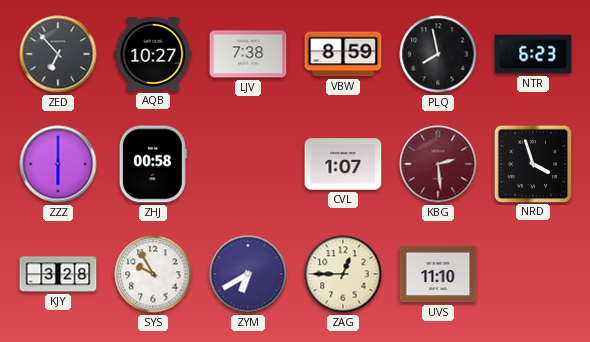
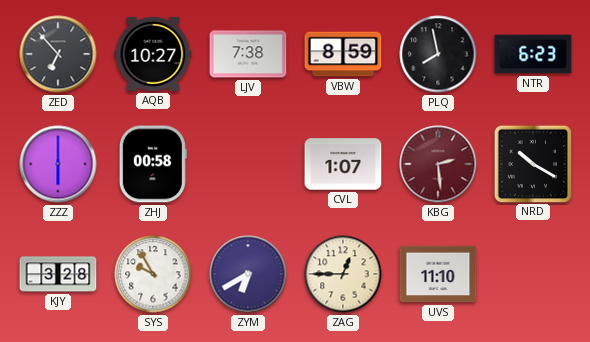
NRD: 3:57 -> 10:20 (532, 163)
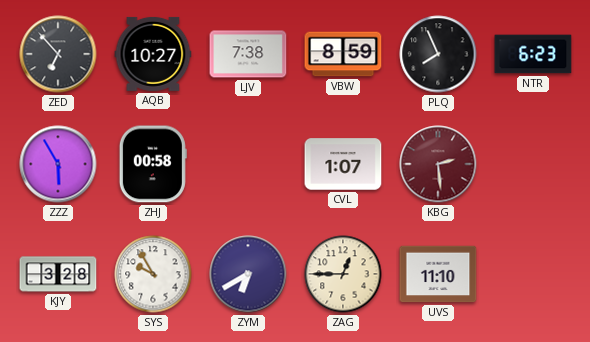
PLQ: 7:58 -> 7:56 (438, 54)
ZZZ: 6:00 -> 5:55 (58, 164)
NRD: 10:20 -> none (532, 163)
